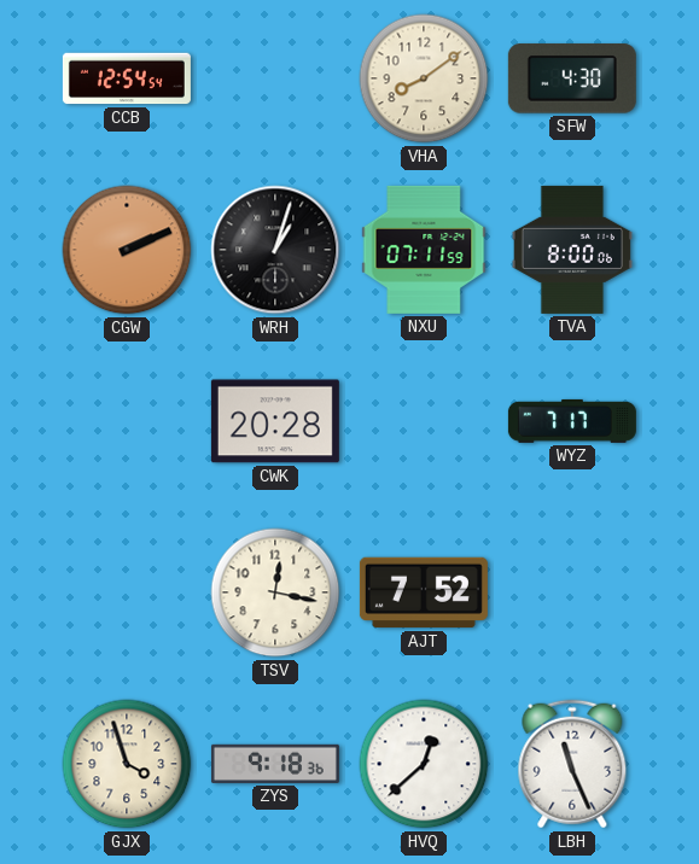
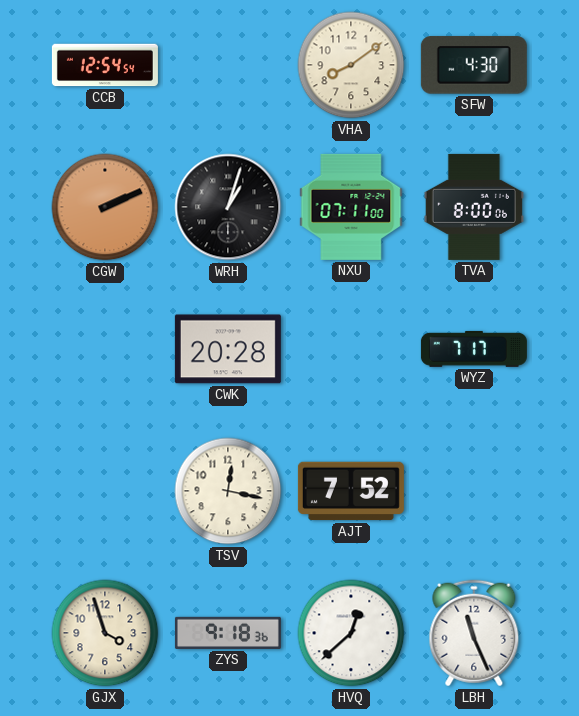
NXU: 07:11:59 -> 07:11:00 (351, 207)
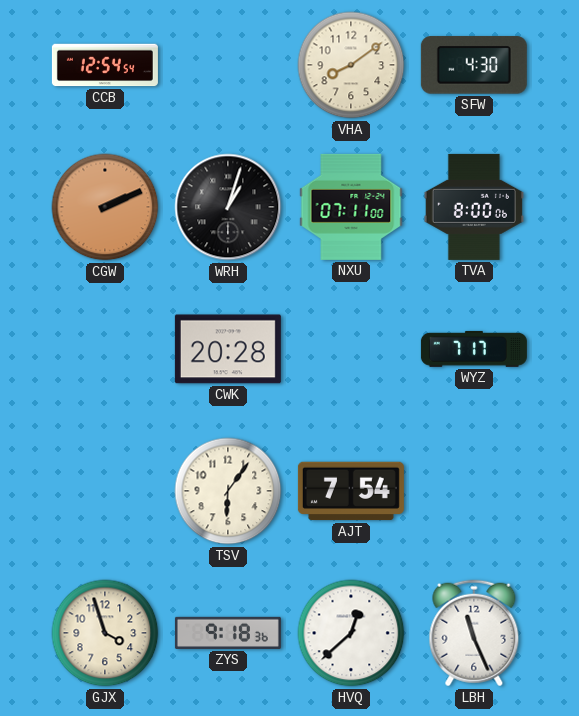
TSV: 12:17 -> 6:06 (228, 491)
AJT: 7:52 -> 7:54 (351, 491)
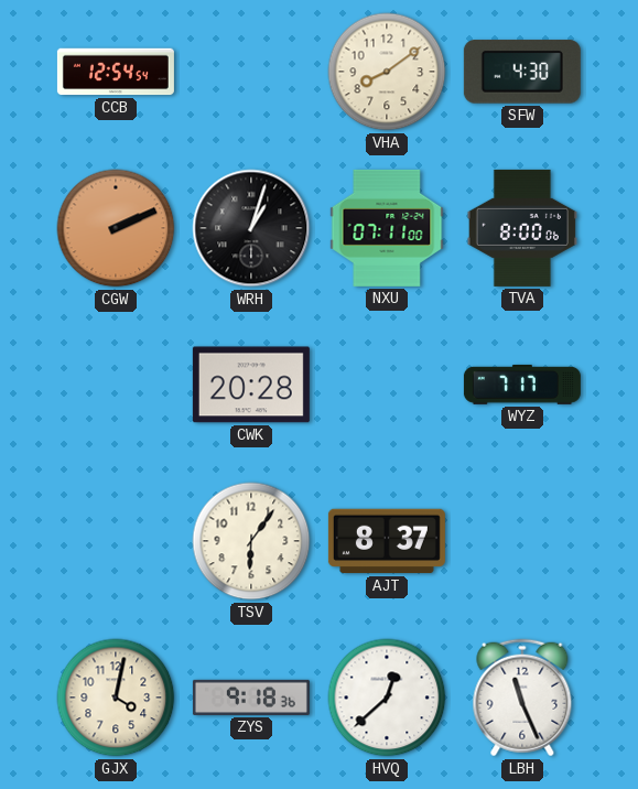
AJT: 7:54 -> 8:37 (387, 541)
GJX: 3:57 -> 4:02 (116, 698)
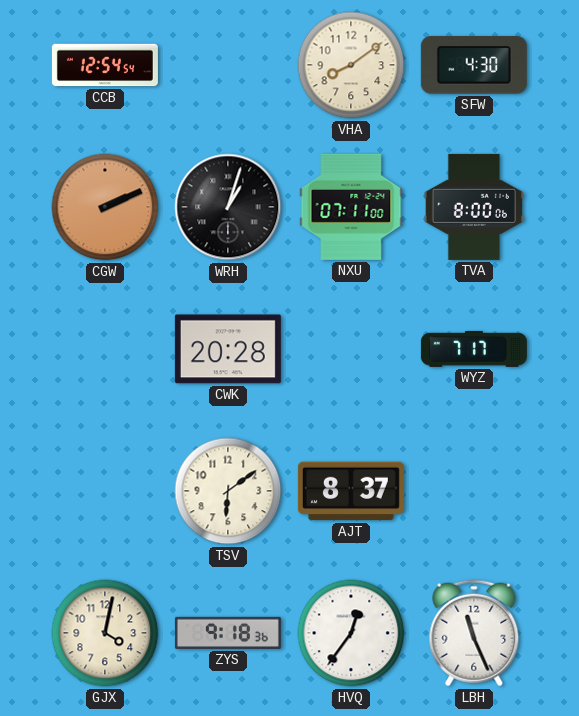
TSV: 6:06 -> 6:09 (228, 491)
HVQ: 12:38 -> 12:36 (351, 633)
